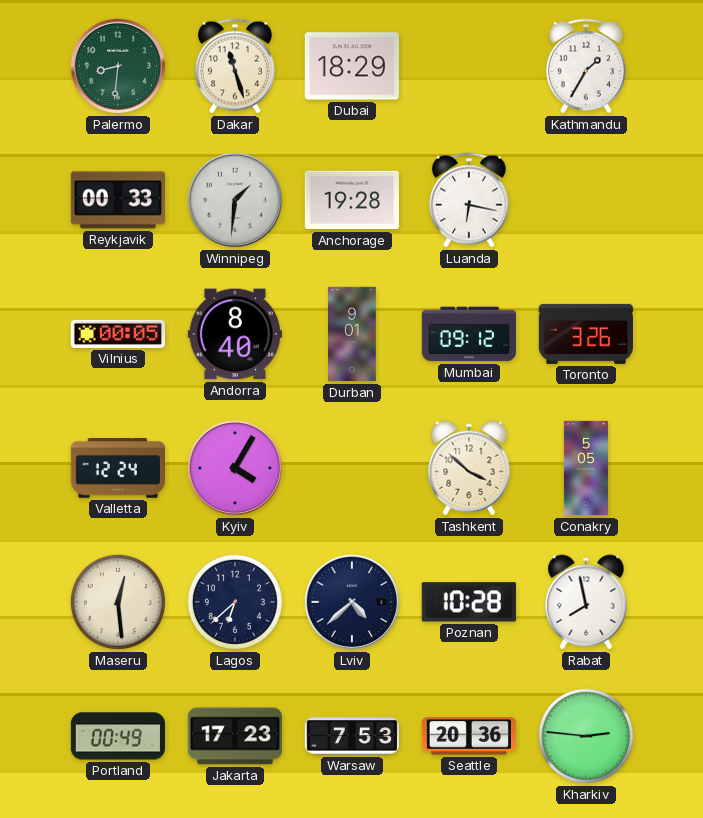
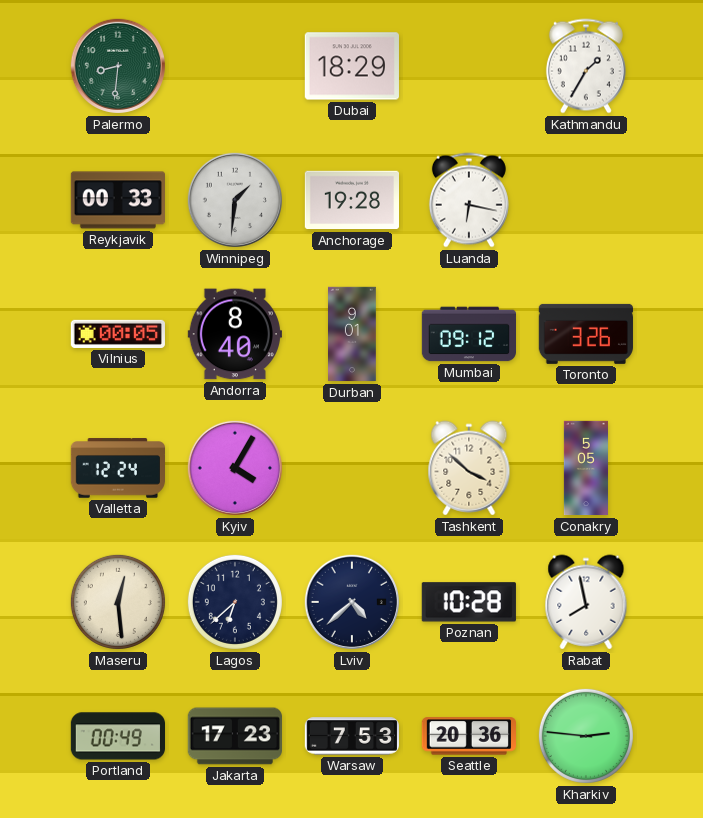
Dakar: 11:27 -> none (235, 66)
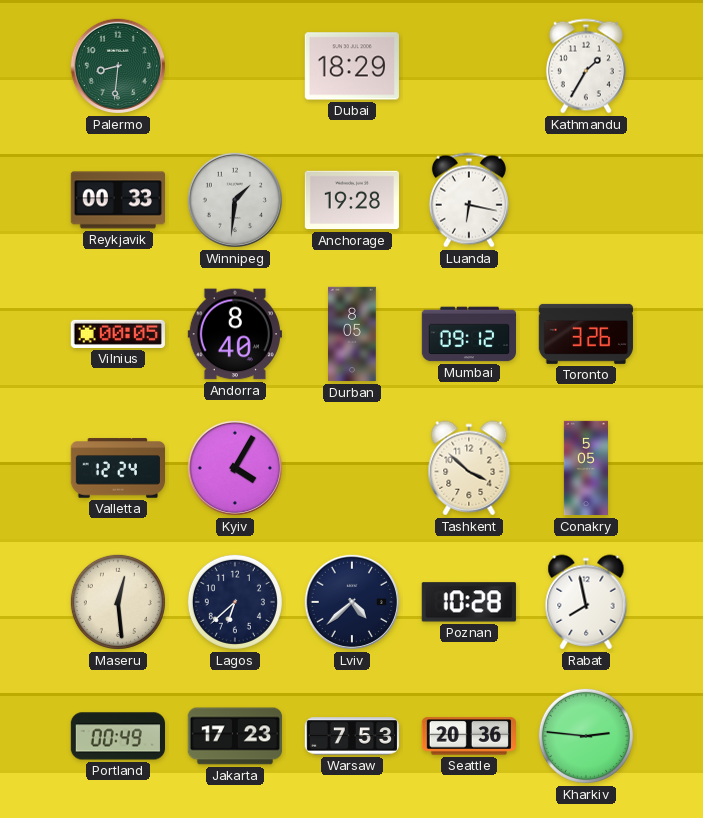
Durban: 9:01 -> 8:05 (353, 334)
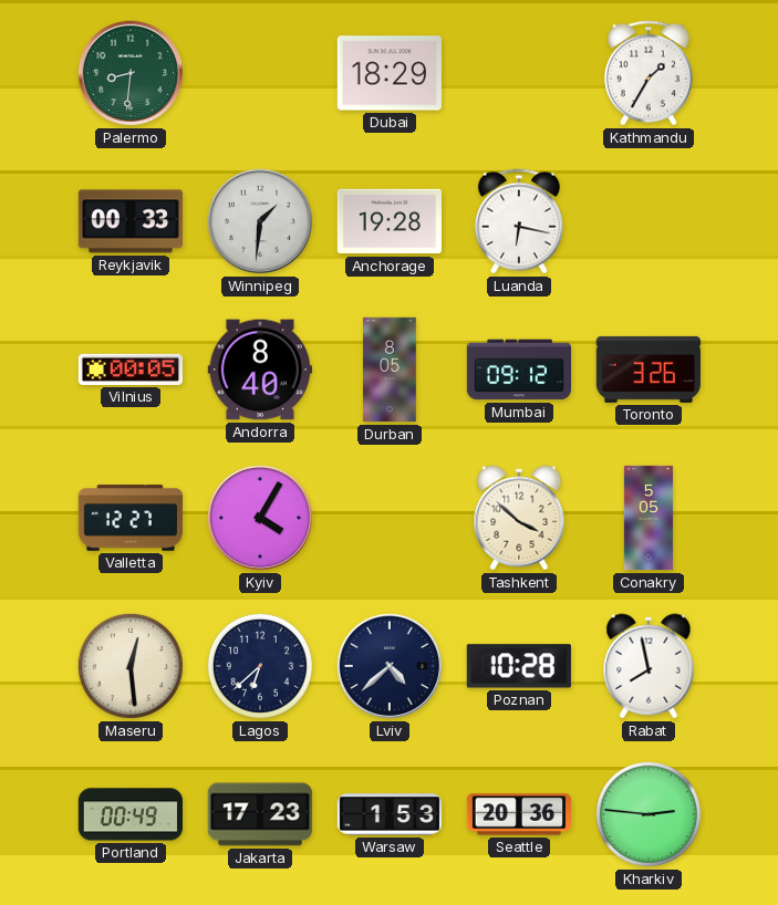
Valletta: 12:24 -> 12:27 (129, 518)
Warsaw: 7:53 -> 1:53 (388, 814)
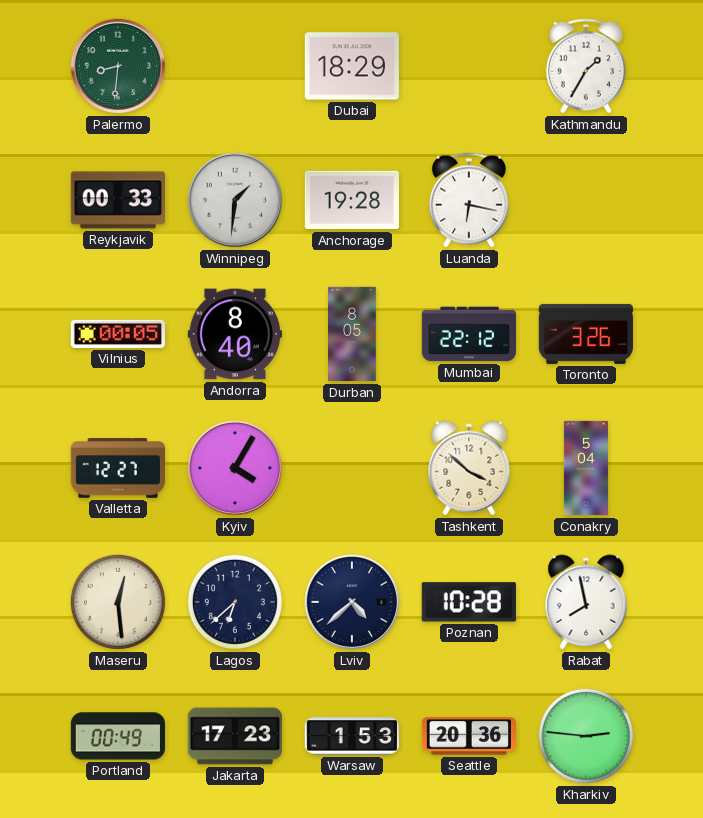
Mumbai: 09:12 -> 22:12 (468, 334)
Conakry: 5:05 -> 5:04 (586, 468)
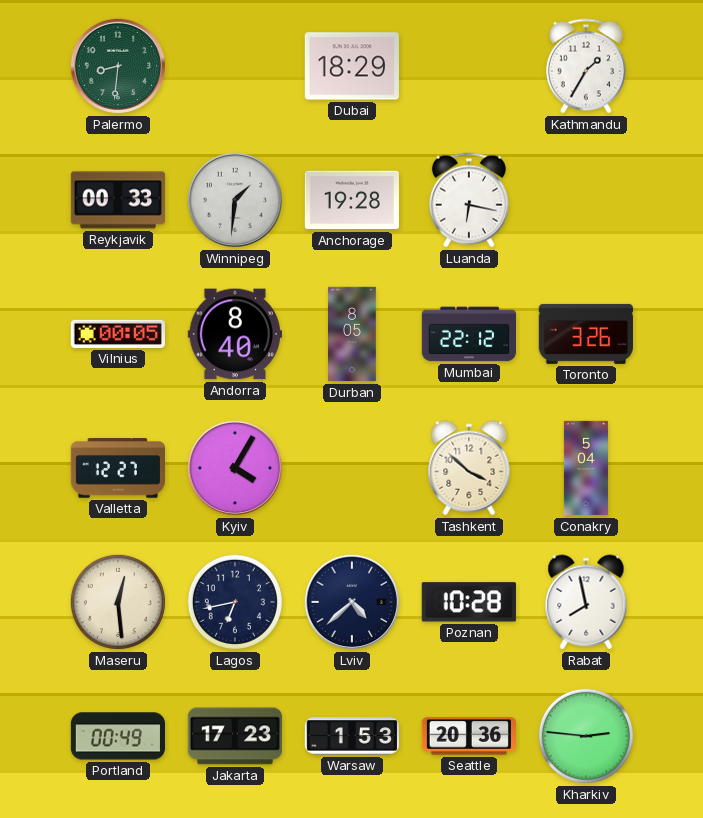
Lagos: 6:38 -> 6:43 (235, 602)
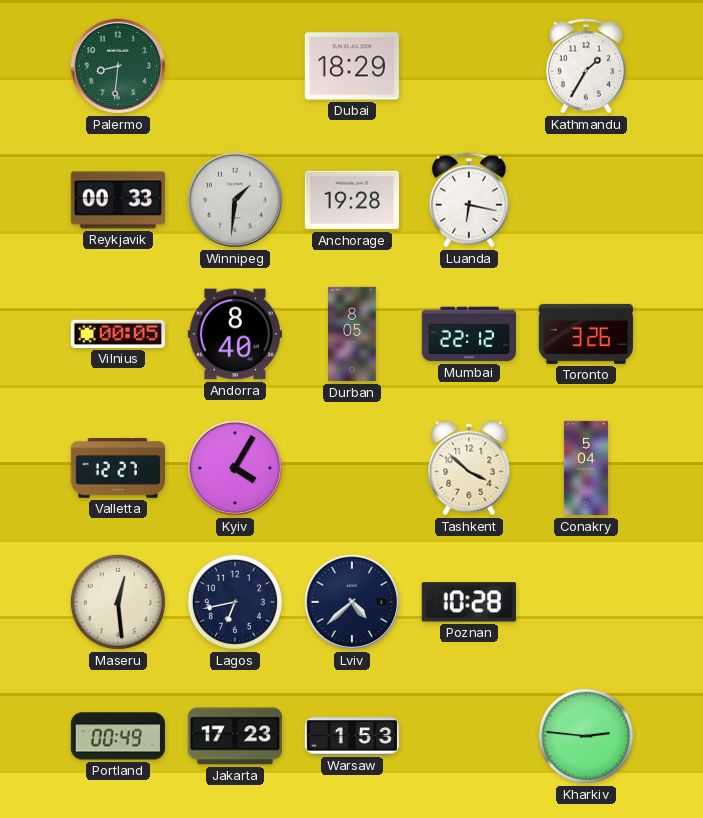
Rabat: 7:58 -> none (586, 602)
Seattle: 20:36 -> none (468, 736)
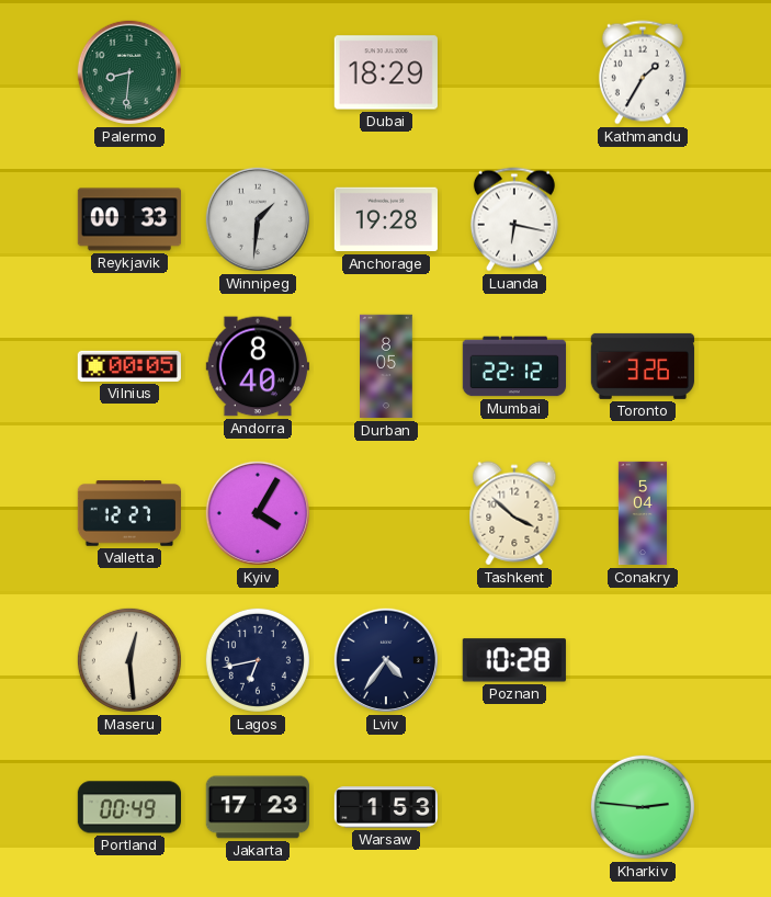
Lviv: 4:38 -> 4:36 (386, 660)
